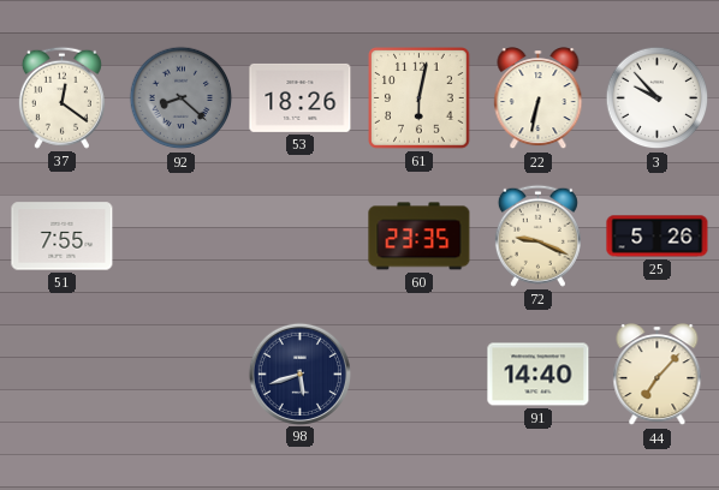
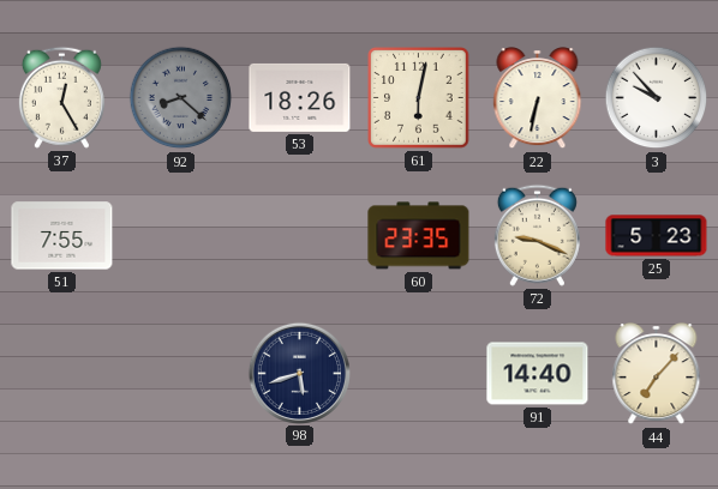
37: 12:21 -> 12:25 (61, 97)
25: 5:26 -> 5:23 (657, 236)
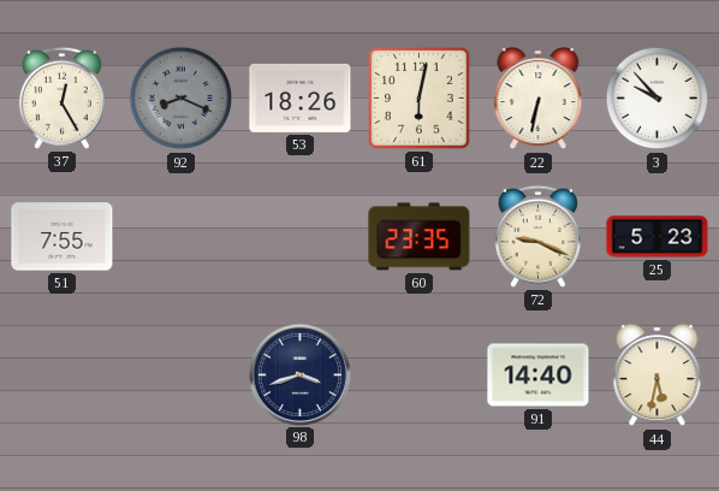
92: 8:22 -> 8:19 (182, 99)
98: 5:42 -> 3:42 (299, 374)
44: 7:07 -> 5:32 (658, 375)
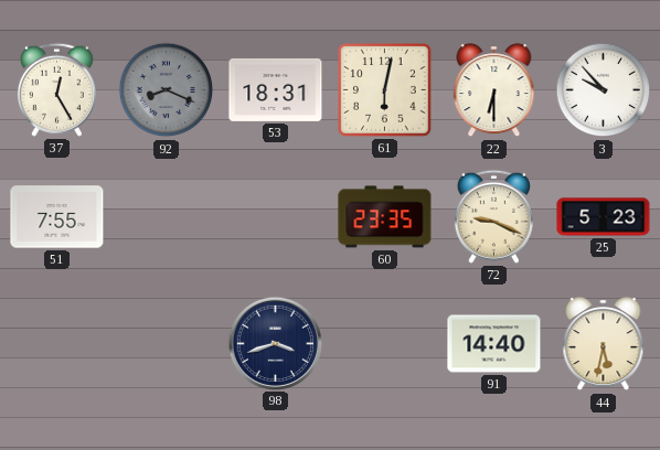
53: 18:26 -> 18:31 (276, 89)
22: 6:32 -> 6:30 (494, 90)
